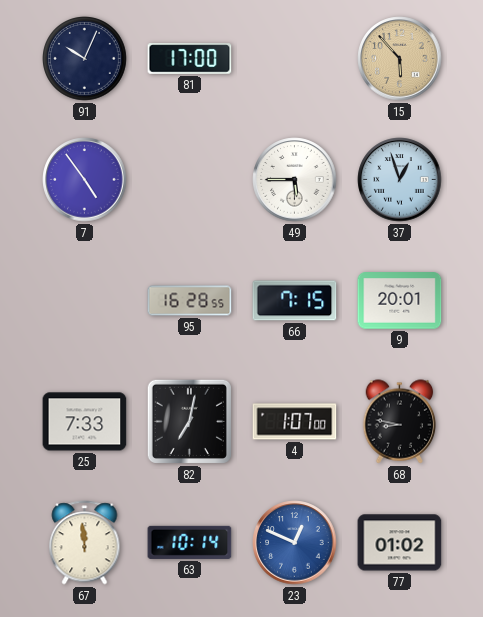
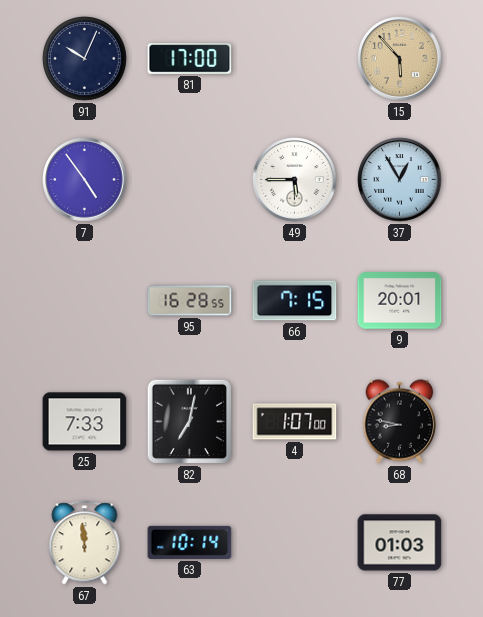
37: 12:57 -> 12:55 (400, 180)
23: 12:49 -> none (295, 543)
77: 01:02 -> 01:03 (400, 543)
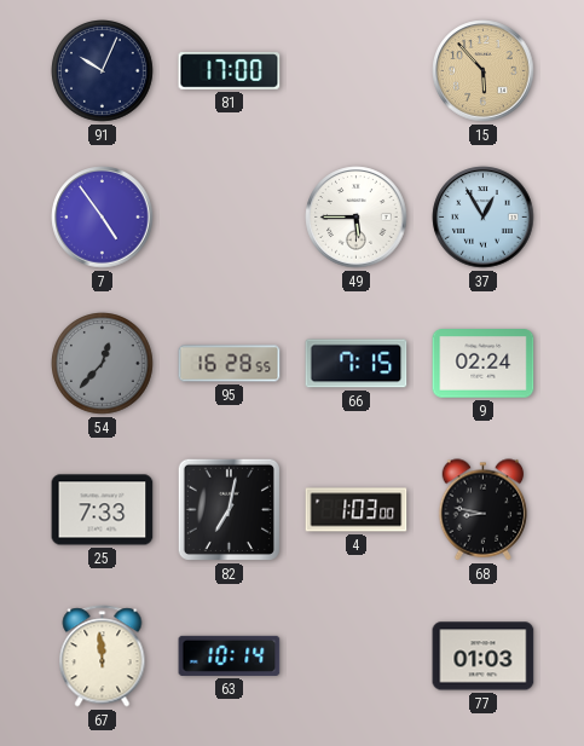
54: none -> 12:37 (103, 364)
9: 20:01 -> 02:24 (484, 364)
4: 1:07 -> 1:03 (357, 510)
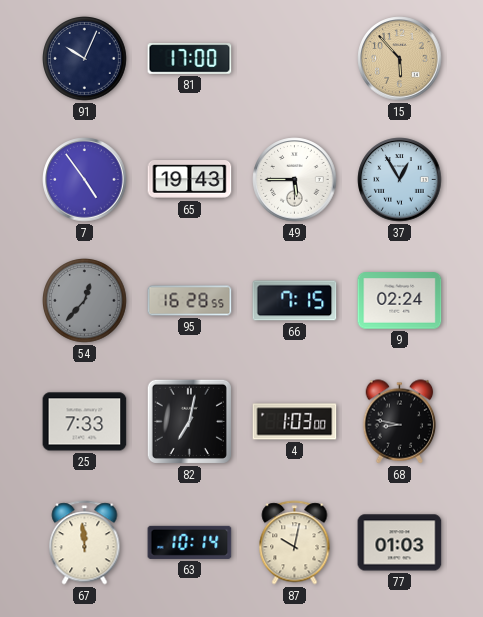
65: none -> 19:43 (190, 180)
87: none -> 10:02 (295, 543)
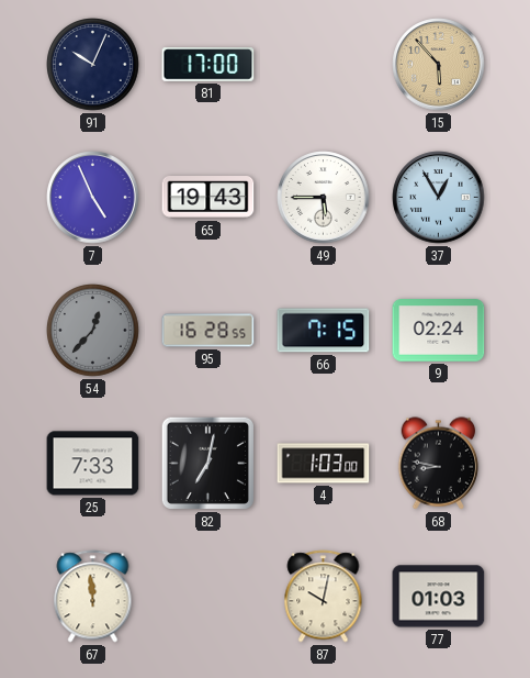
7: 4:54 -> 4:56 (93, 198)
63: 10:14 -> none (190, 542)
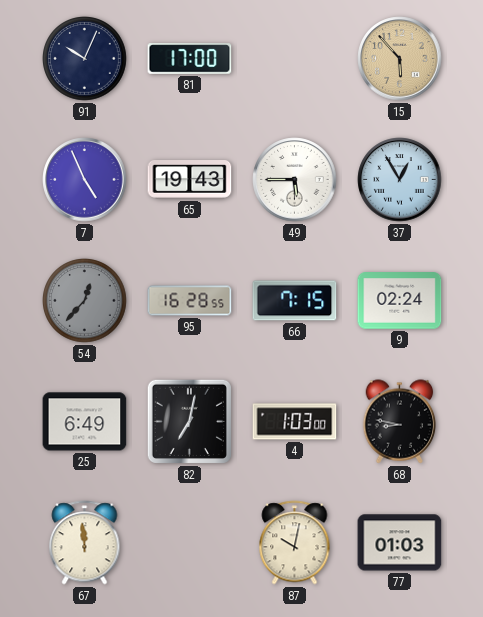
25: 7:33 -> 6:49 (85, 422)
